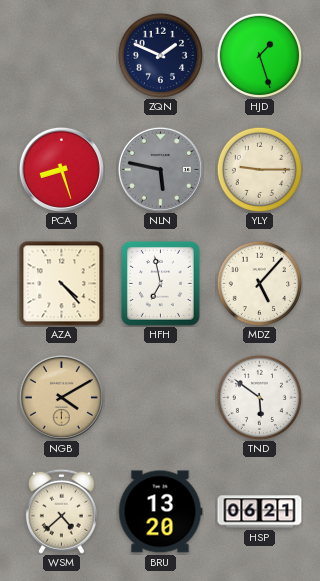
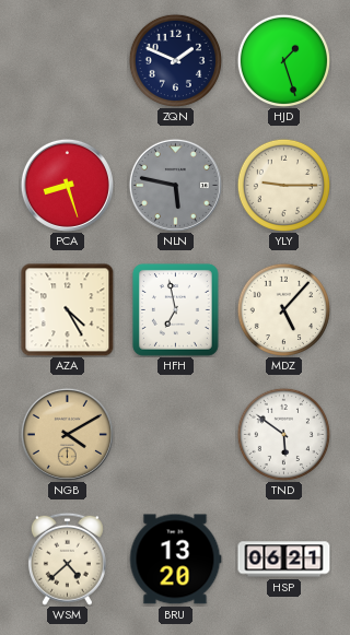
AZA: 4:23 -> 4:25 (68, 310)
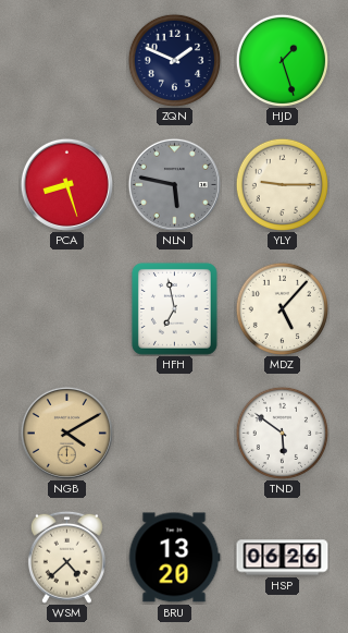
AZA: 4:25 -> none (68, 310)
HSP: 06:21 -> 06:26 (283, 558)
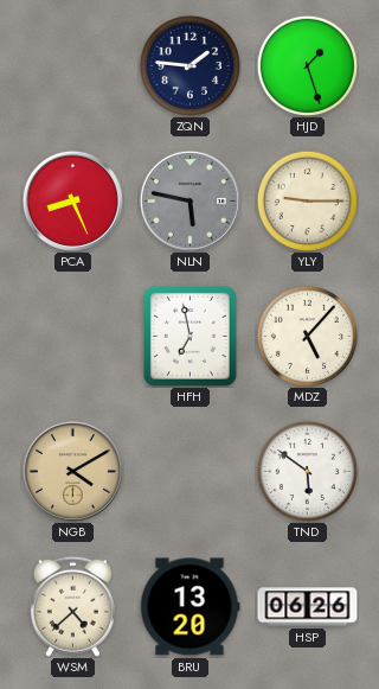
ZQN: 1:49 -> 1:46 (189, 65)
PCA: 8:27 -> 8:26 (72, 200)
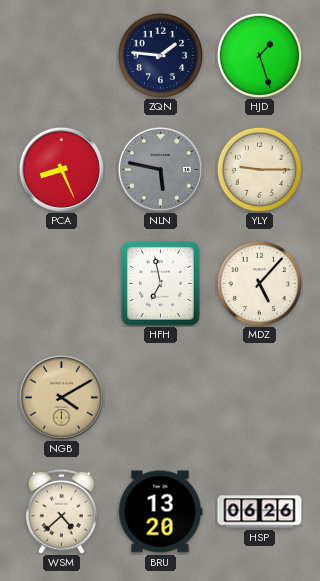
TND: 5:51 -> none (307, 471)
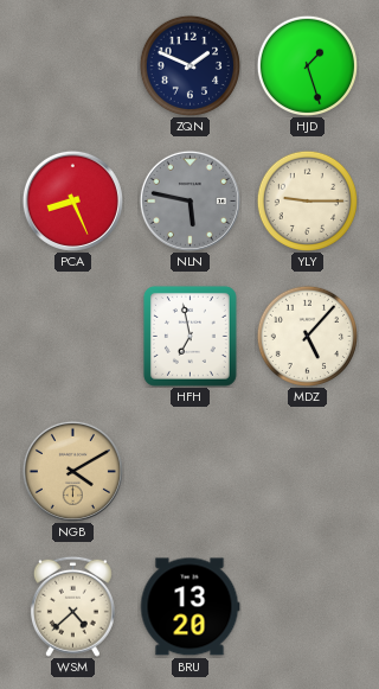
ZQN: 1:46 -> 1:49 (189, 65)
HSP: 06:26 -> none (260, 512)
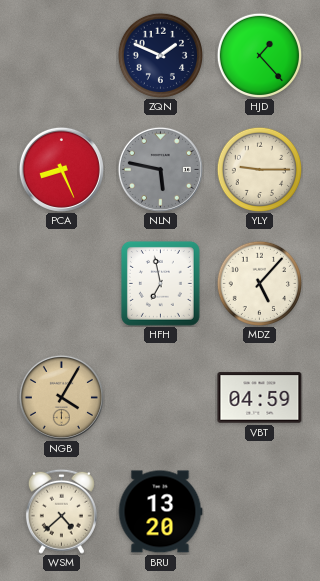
HJD: 1:27 -> 1:23 (259, 55)
NGB: 4:10 -> 4:05 (61, 397)
VBT: none -> 04:59 (260, 398)
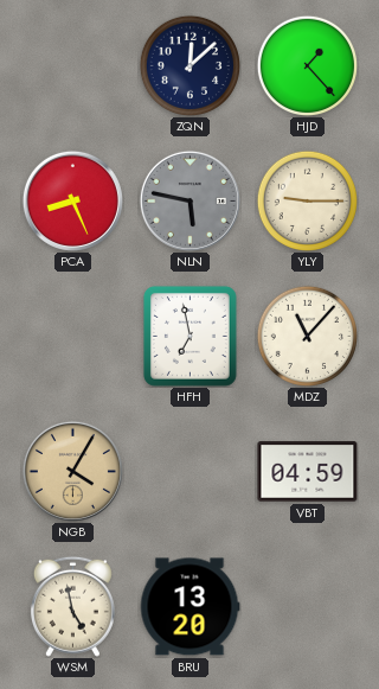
ZQN: 1:49 -> 12:08 (189, 65)
MDZ: 5:07 -> 11:07 (307, 336)
WSM: 4:38 -> 4:58 (72, 606)
